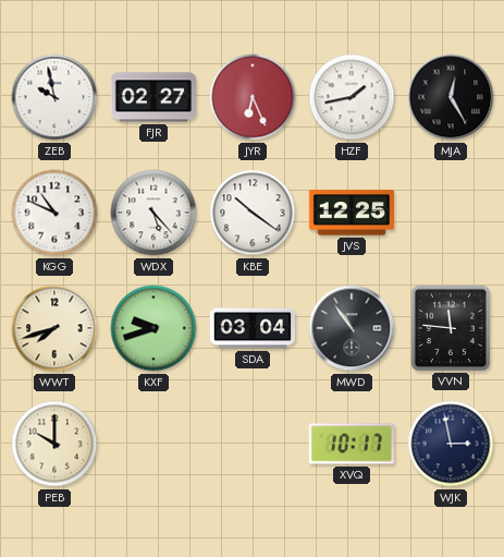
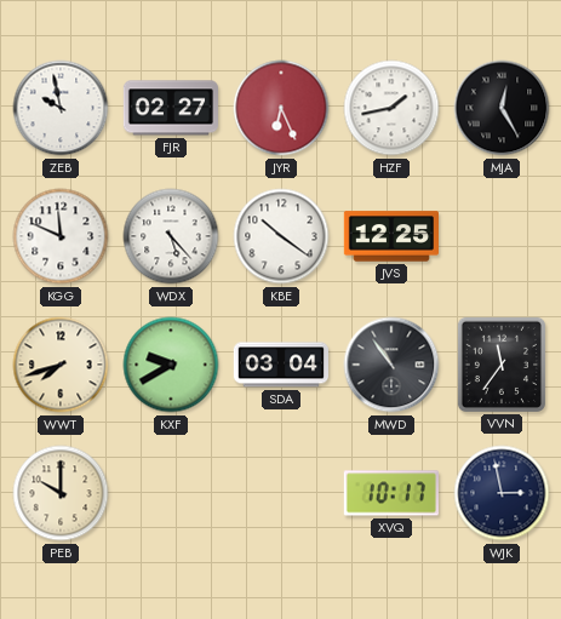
KGG: 10:49 -> 11:49 (61, 236)
KXF: 9:42 -> 9:40 (171, 365)
VVN: 11:46 -> 11:36 (502, 365)
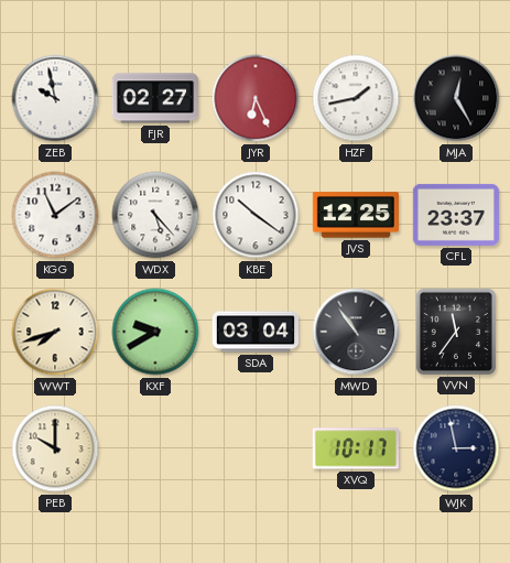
KGG: 11:49 -> 11:09 (55, 215)
CFL: none -> 23:37 (456, 215)
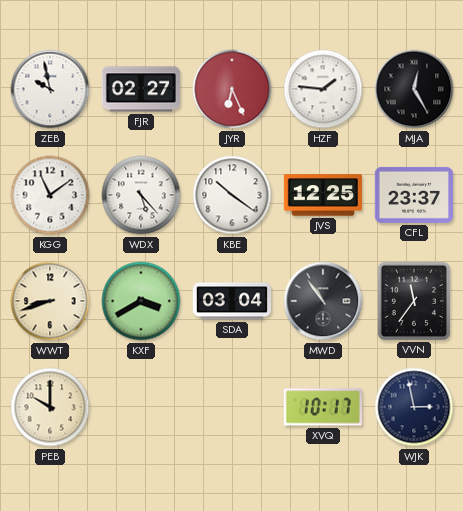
HZF: 1:43 -> 1:46 (323, 89)
WWT: 7:42 -> 8:42 (50, 301)
KXF: 9:40 -> 3:40 (141, 301)
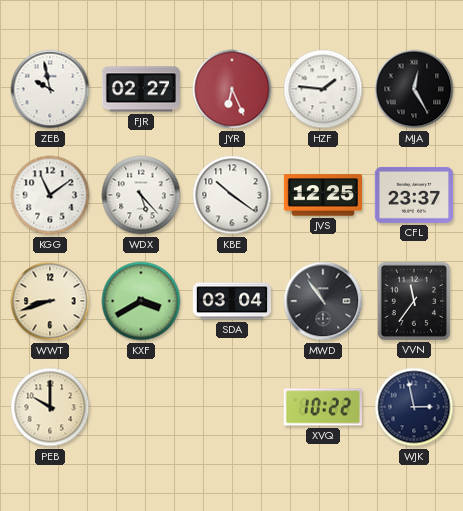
XVQ: 10:17 -> 10:22 (323, 407)
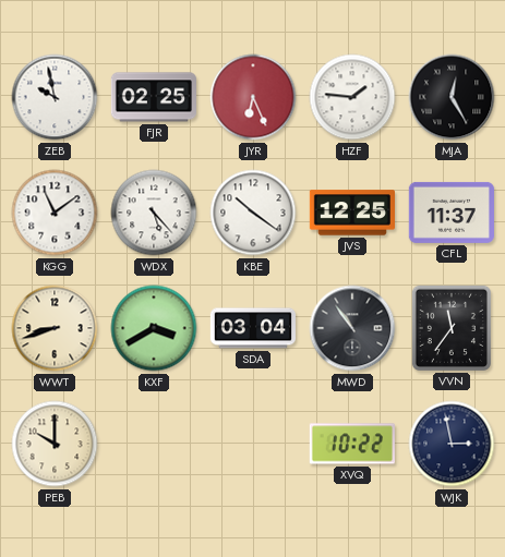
FJR: 02:27 -> 02:25 (153, 97)
CFL: 23:37 -> 11:37 (452, 213)
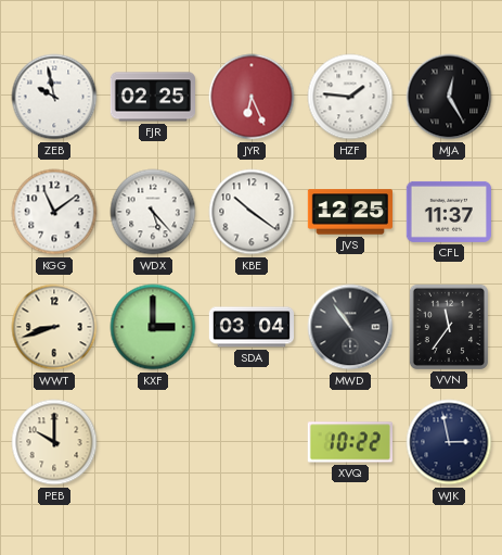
KXF: 3:40 -> 3:00 (153, 327)
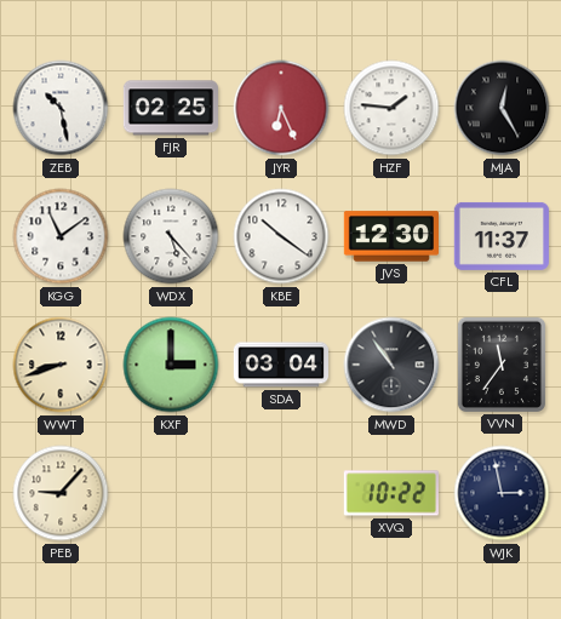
ZEB: 9:58 -> 10:28 (61, 108)
JVS: 12:25 -> 12:30 (390, 236)
PEB: 10:00 -> 9:07 (61, 493)
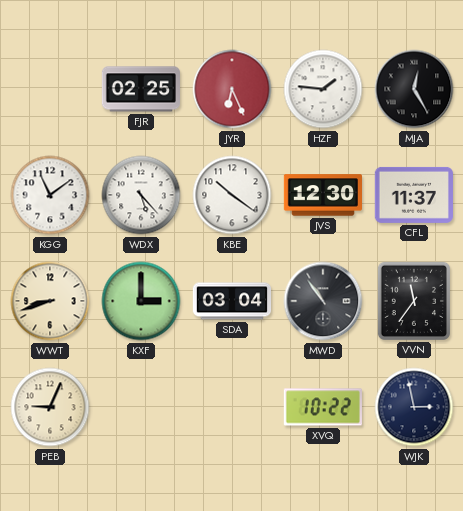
ZEB: 10:28 -> none (61, 108)
PEB: 9:07 -> 9:04 (50, 407)
